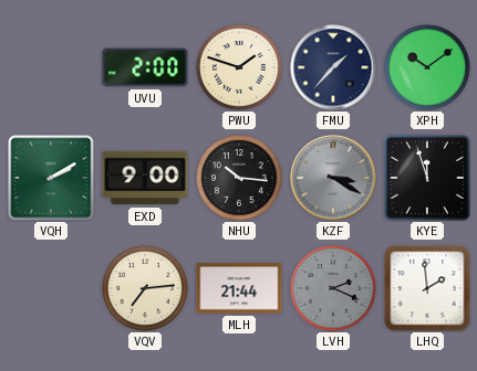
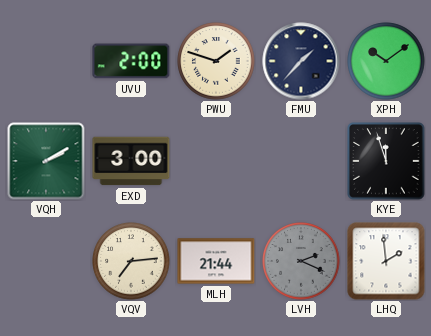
EXD: 9:00 -> 3:00 (131, 161)
NHU: 10:16 -> none (239, 178)
KZF: 3:20 -> none (333, 178)
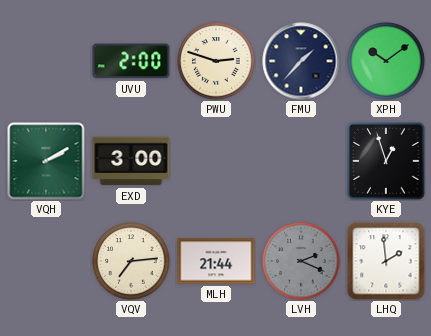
PWU: 1:48 -> 2:48 (216, 61)
KYE: 11:57 -> 12:57 (386, 161)
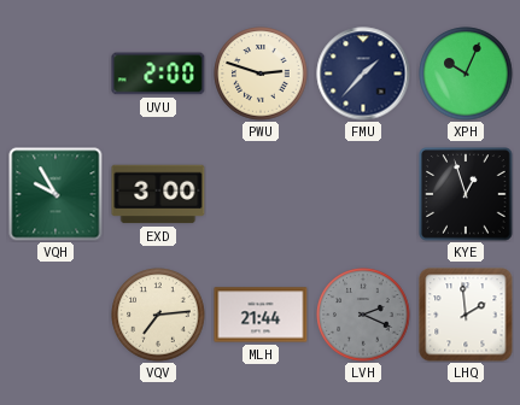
XPH: 10:09 -> 10:04 (466, 74)
VQH: 2:10 -> 9:55 (55, 194)
